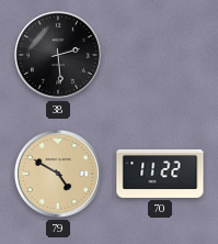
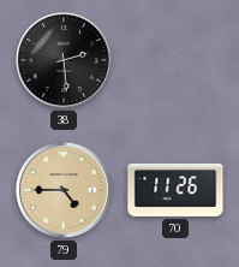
79: 4:50 -> 4:45 (64, 190)
70: 11:22 -> 11:26 (175, 190)
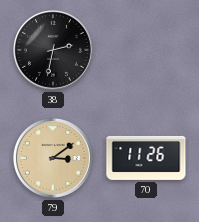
38: 2:29 -> 2:32 (53, 50)
79: 4:45 -> 3:09 (53, 158)
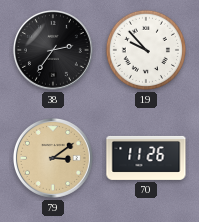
38: 2:32 -> 2:36 (53, 50)
19: none -> 9:53 (146, 50)
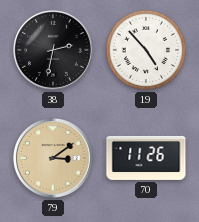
38: 2:36 -> 2:32 (53, 50)
19: 9:53 -> 4:53 (146, 50)
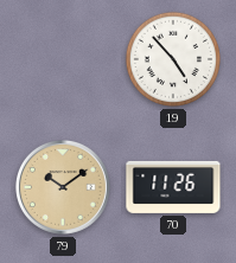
38: 2:32 -> none (53, 50)
79: 3:09 -> 10:09 (63, 187)
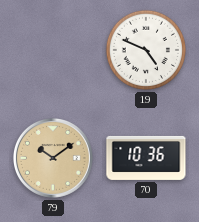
19: 4:53 -> 4:49 (146, 50)
70: 11:26 -> 10:36 (146, 158)
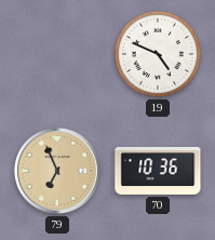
79: 10:09 -> 6:56 (57, 171)
